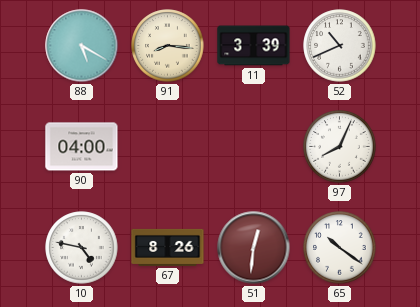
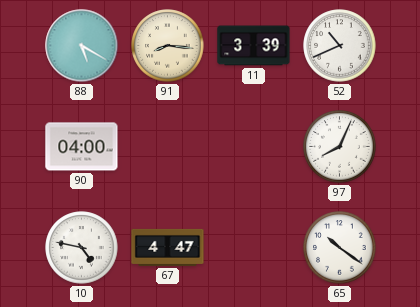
67: 8:26 -> 4:47 (168, 247)
51: 12:31 -> none (254, 248)
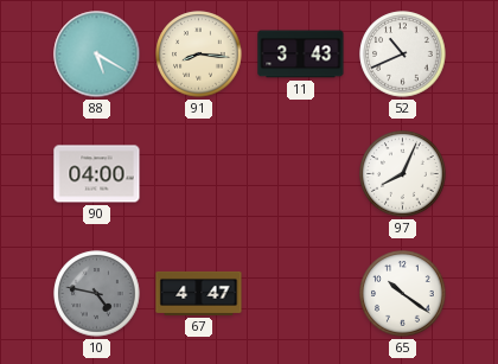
11: 3:39 -> 3:43 (301, 55)
10 dial: white -> grey (97, 294)
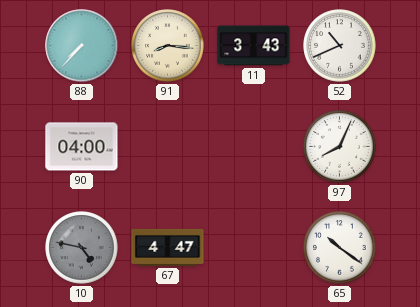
88: 5:20 -> 7:37 (82, 46)
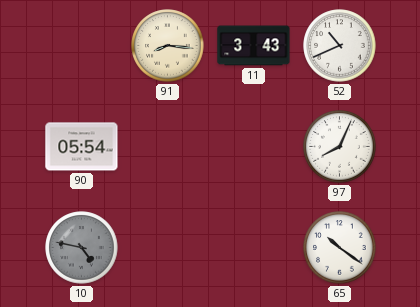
88: 7:37 -> none (82, 46)
90: 04:00 -> 05:54 (82, 147)
67: 4:47 -> none (168, 247)
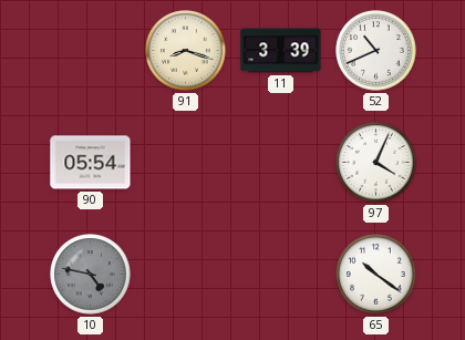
91: 8:16 -> 8:18 (186, 51)
11: 3:43 -> 3:39 (281, 51)
97: 8:04 -> 4:04 (376, 163)
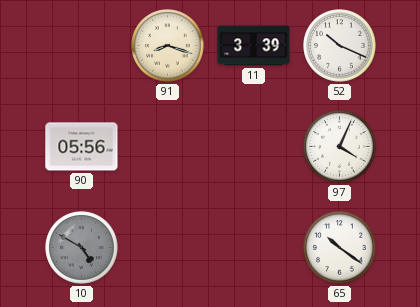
52: 10:41 -> 10:19 (340, 46)
90: 05:54 -> 05:56 (82, 147)
10: 4:47 -> 4:50 (82, 248)
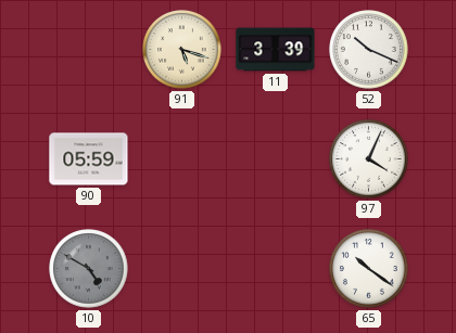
91: 8:18 -> 5:18 (182, 50)
90: 05:56 -> 05:59 (89, 159)
